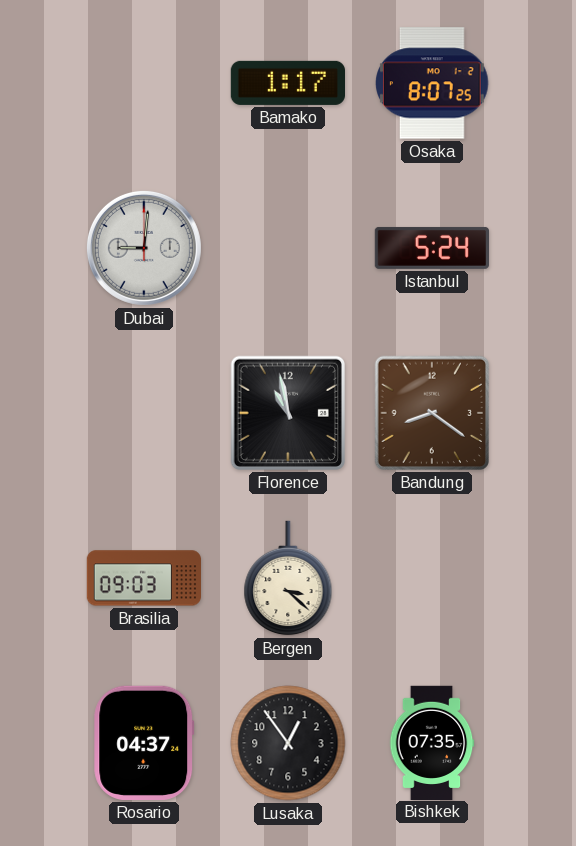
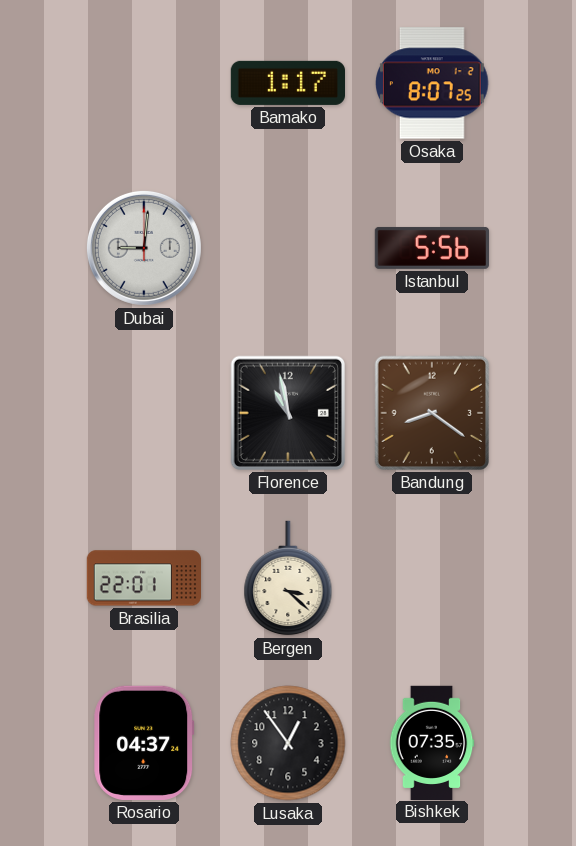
Istanbul: 5:24 -> 5:56 (431, 248)
Brasilia: 09:03 -> 22:01 (143, 578)
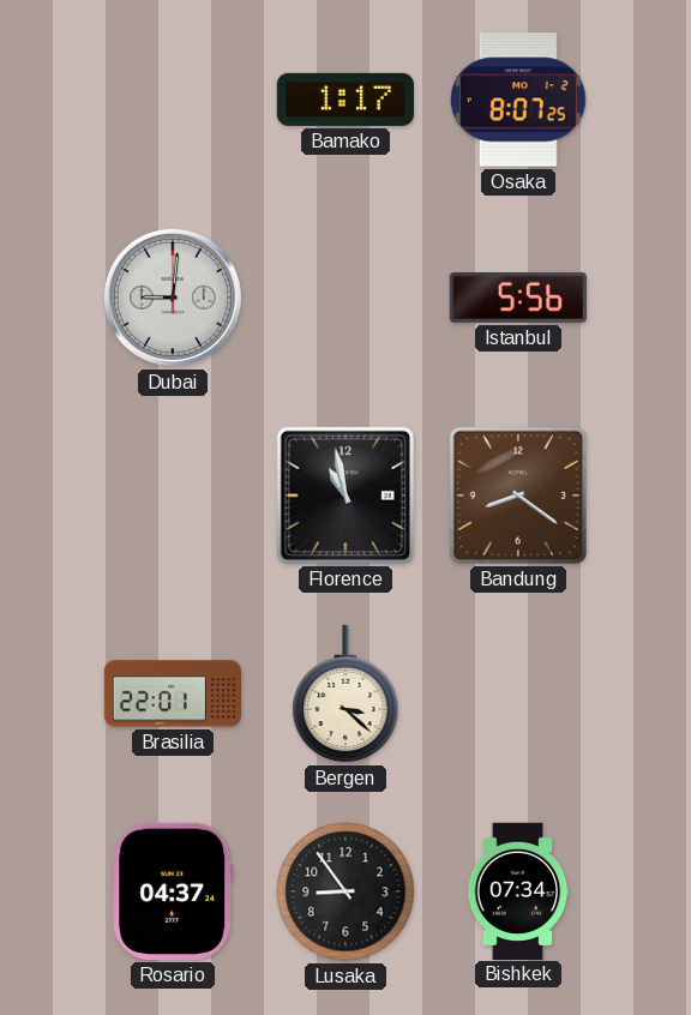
Lusaka: 12:54 -> 8:54 (345, 891)
Bishkek: 07:35 -> 07:34 (518, 890)
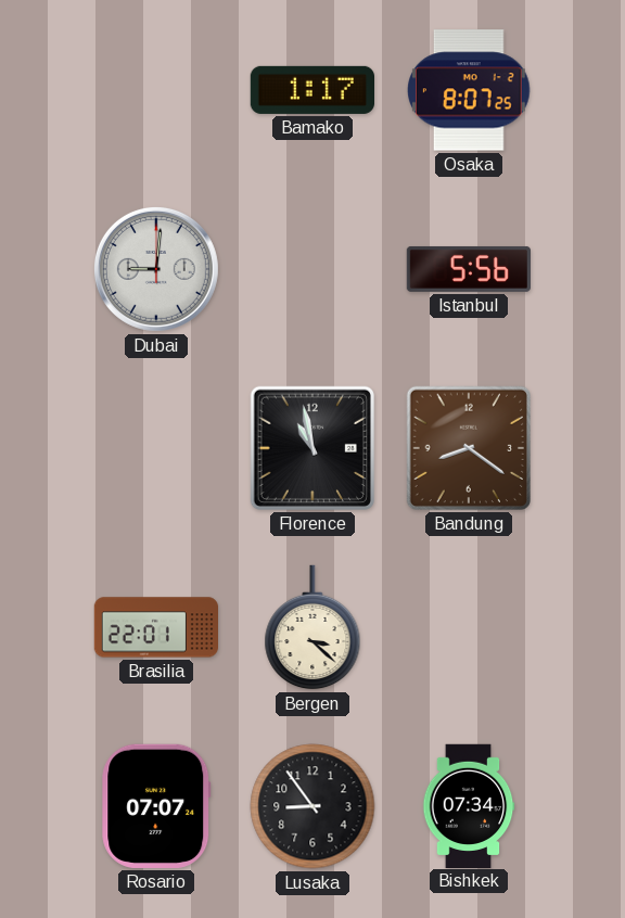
Rosario: 04:37 -> 07:07 (156, 806)
